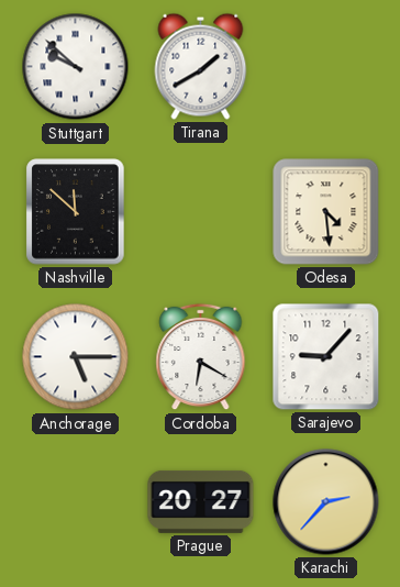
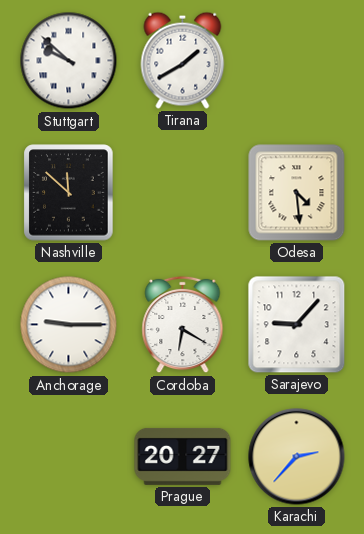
Anchorage: 5:15 -> 9:15 (69, 325)
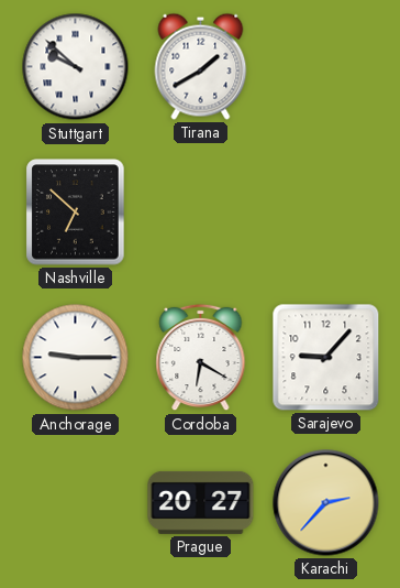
Nashville: 11:52 -> 6:52 (76, 213)
Odesa: 4:29 -> none (297, 193)
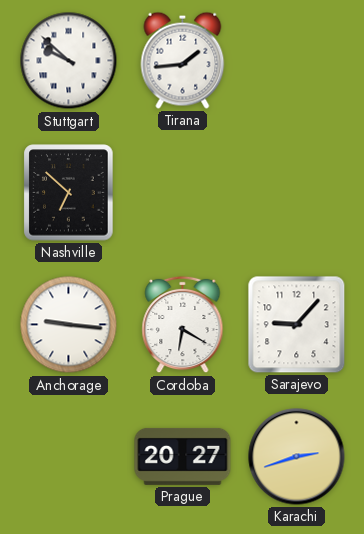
Tirana: 1:40 -> 1:44 (183, 60)
Anchorage: 9:15 -> 9:16 (69, 325)
Karachi: 2:37 -> 2:42 (297, 457)
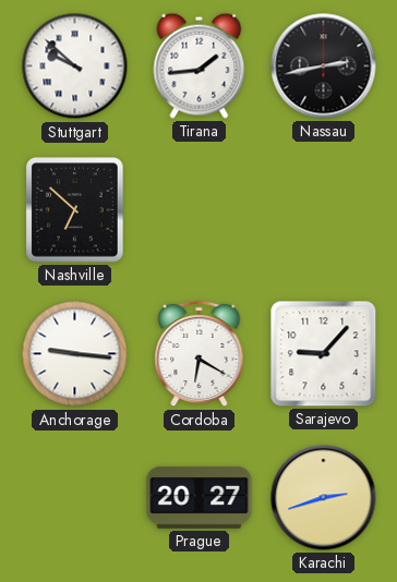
Nassau: none -> 2:43 (324, 66)
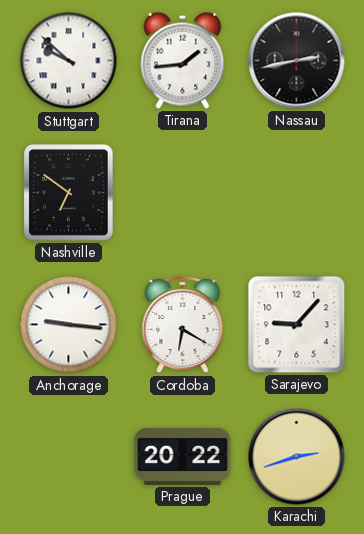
Nashville: 6:52 -> 6:51 (69, 193)
Prague: 20:27 -> 20:22 (183, 456)
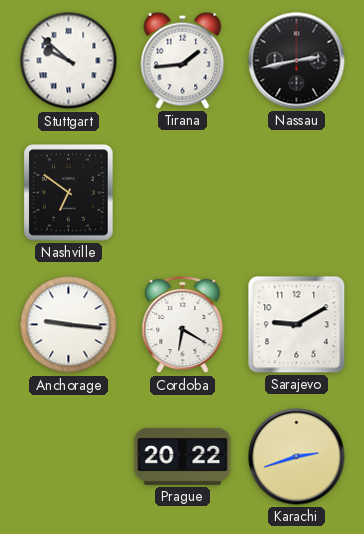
Sarajevo: 9:07 -> 9:10 (297, 325)
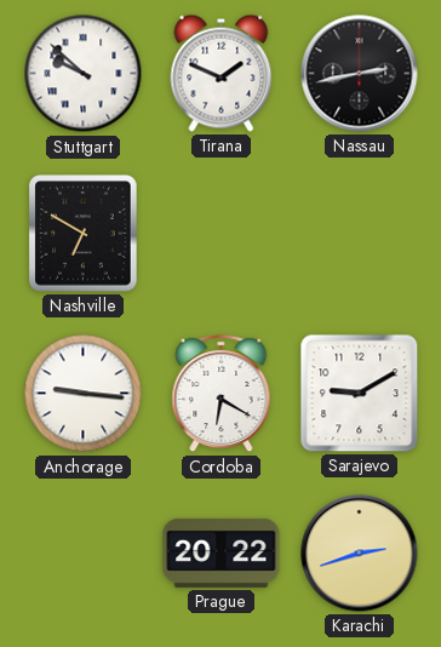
Tirana: 1:44 -> 1:49 (222, 73)
Nashville: 6:51 -> 6:50 (84, 234)
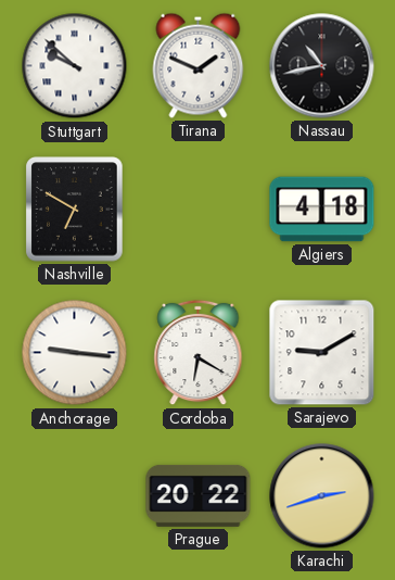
Nassau: 2:43 -> 10:43 (322, 66)
Algiers: none -> 4:18 (322, 210)
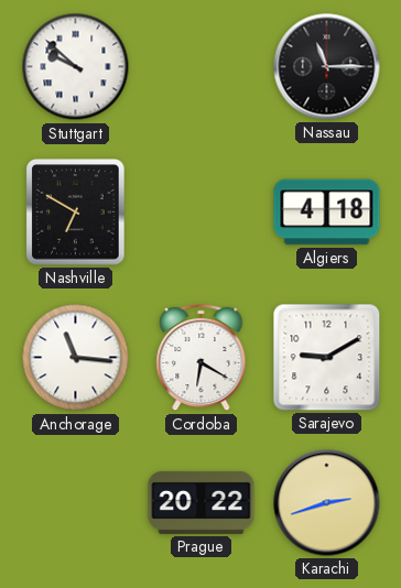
Tirana: 1:49 -> none (199, 65)
Nassau: 10:43 -> 11:15 (327, 67)
Anchorage: 9:16 -> 11:16 (76, 358)
